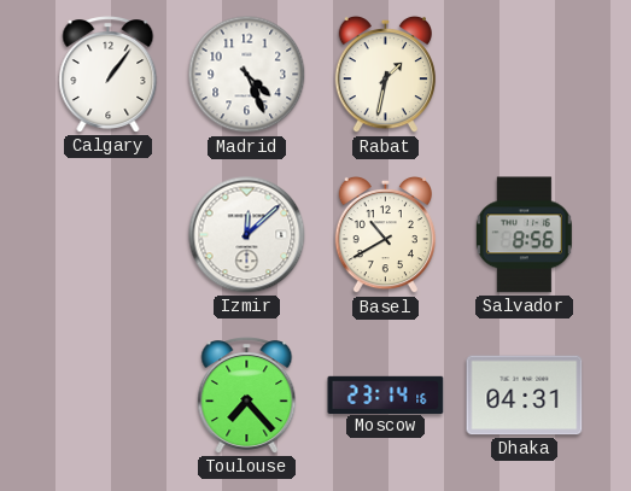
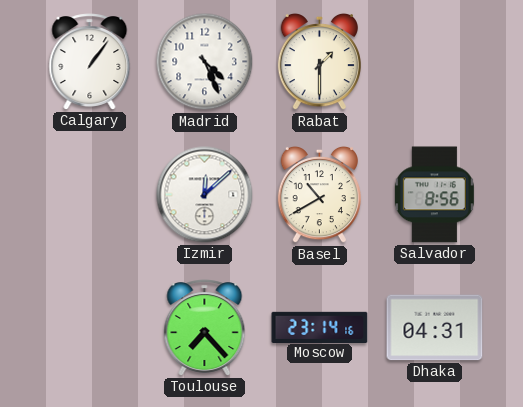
Rabat: 1:32 -> 1:30 (319, 62)
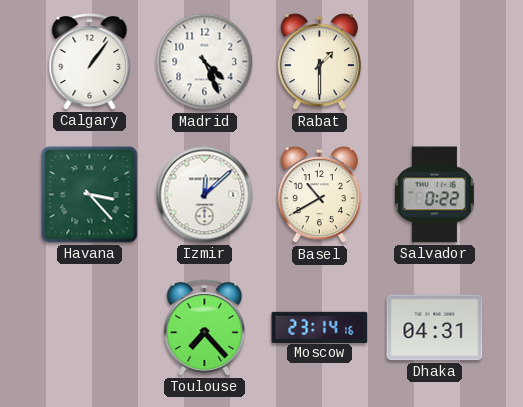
Havana: none -> 3:23 (90, 195)
Salvador: 8:56 -> 0:22 (434, 195)
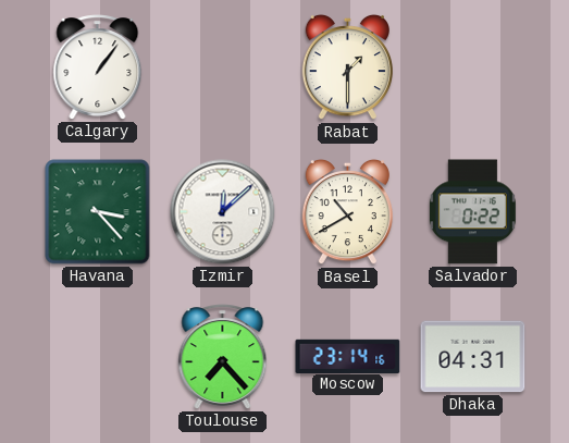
Madrid: 4:26 -> none (205, 62)
